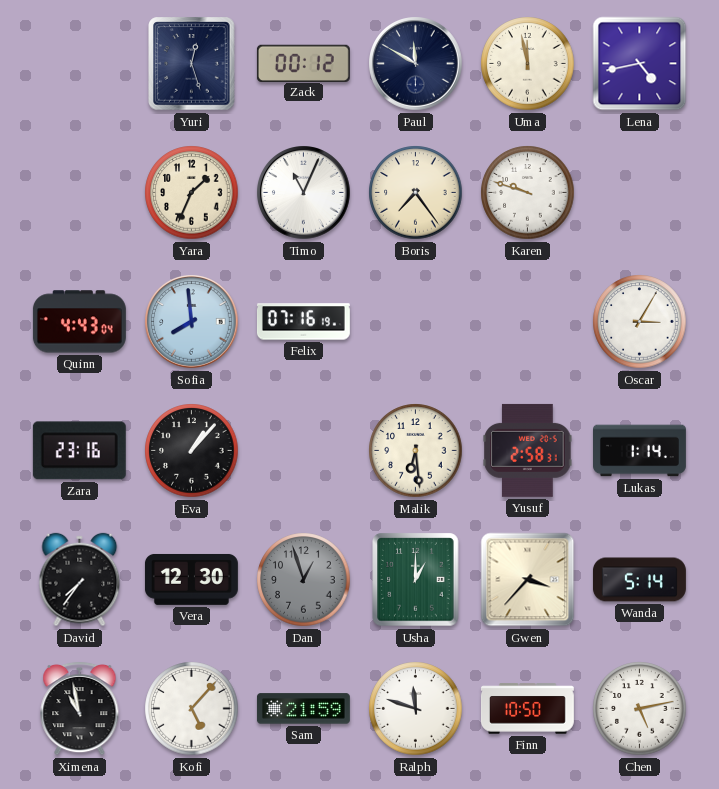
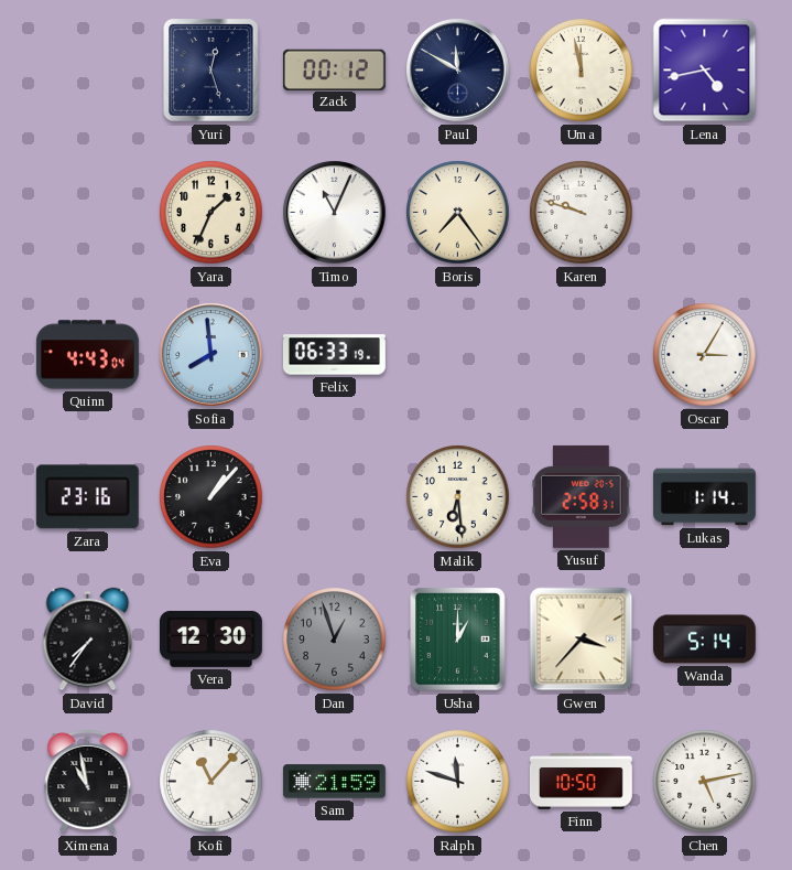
Felix: 07:16 -> 06:33 (334, 355)
Kofi: 5:07 -> 11:07 (211, 782)
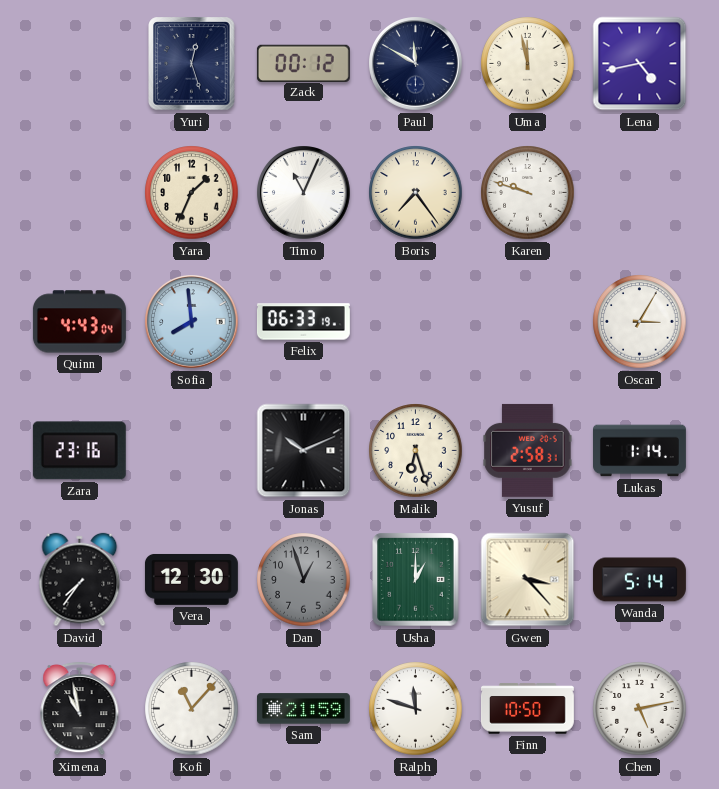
Eva: 1:07 -> none (211, 497)
Jonas: none -> 10:11 (304, 451)
Malik: 6:29 -> 6:27 (416, 451)
Gwen: 3:37 -> 3:23 (528, 580)
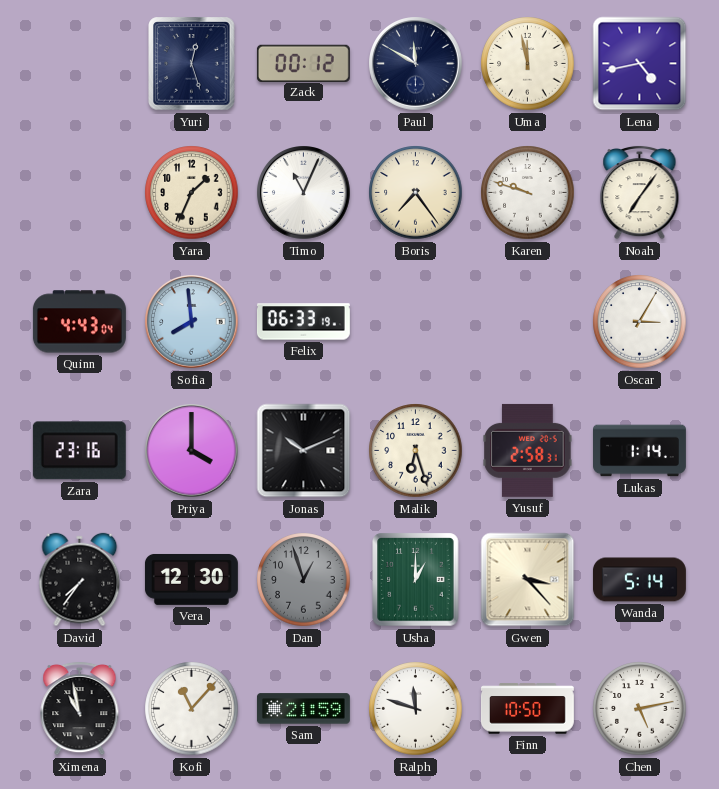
Noah: none -> 7:06 (640, 192)
Priya: none -> 4:00 (192, 451)
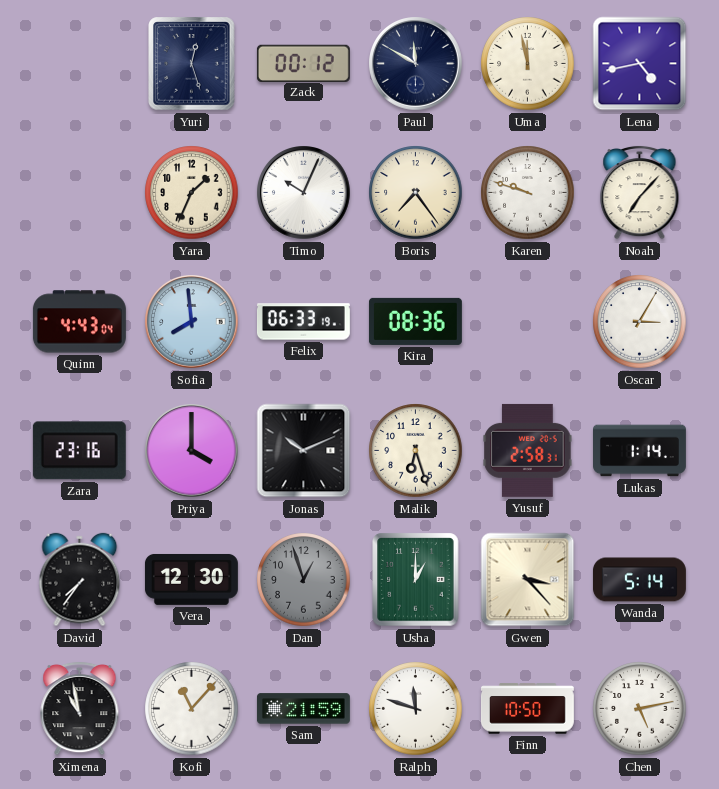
Timo: 11:04 -> 10:04 (304, 193)
Noah: 7:06 -> 7:07 (640, 192)
Kira: none -> 08:36 (415, 321)
